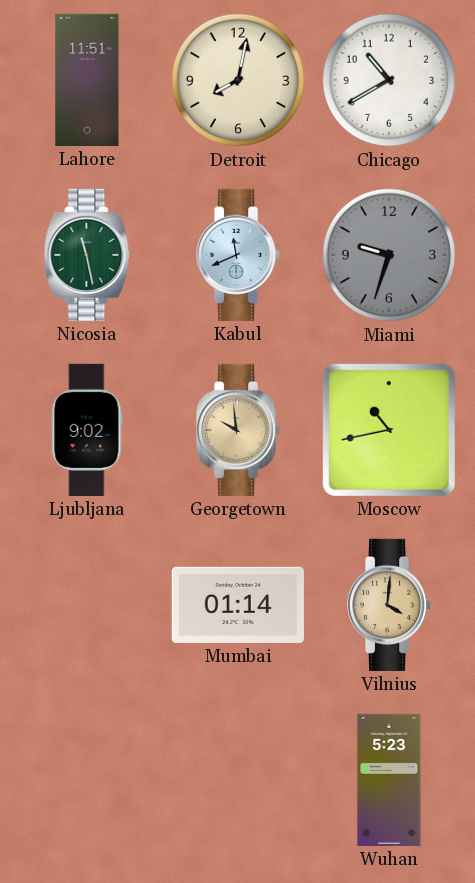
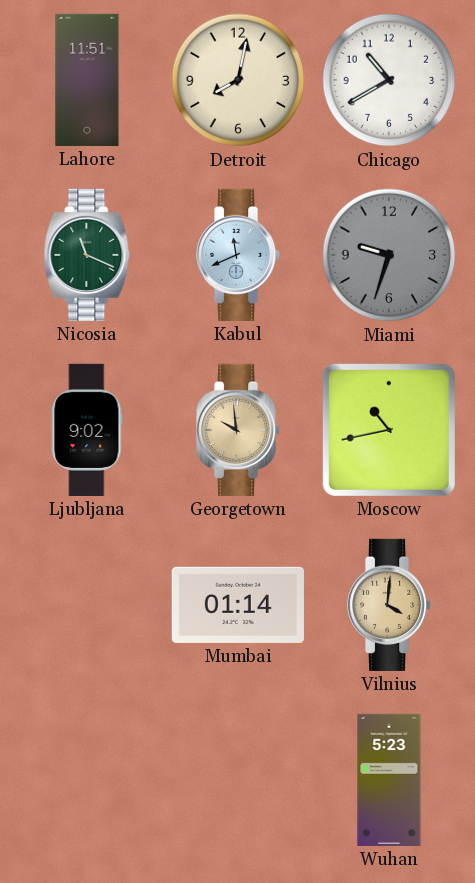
Nicosia: 11:28 -> 11:19 (87, 255)
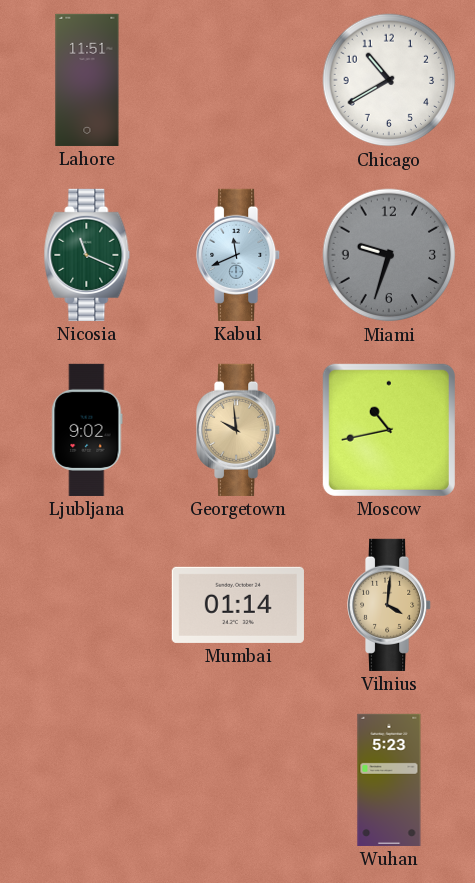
Detroit: 8:02 -> none (238, 80)
